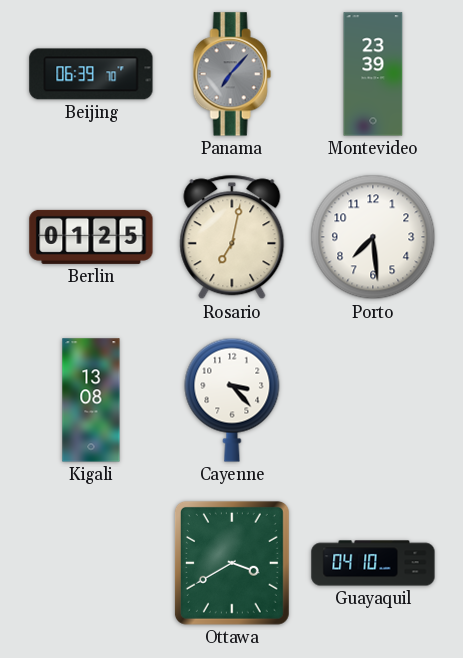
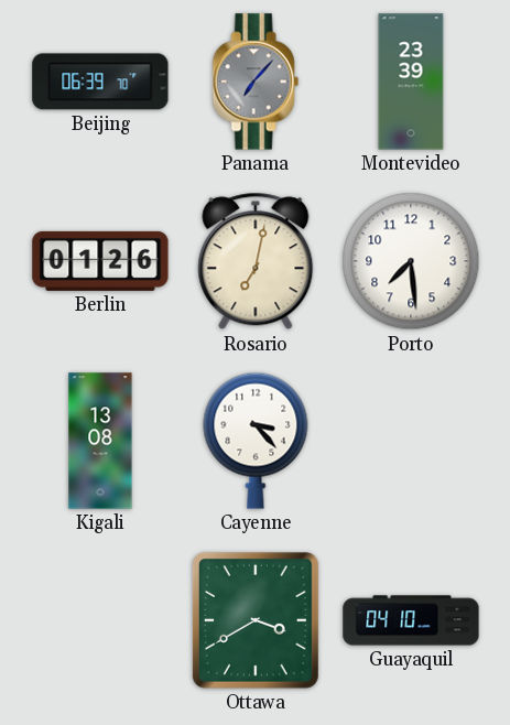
Berlin: 01:25 -> 01:26 (100, 261)
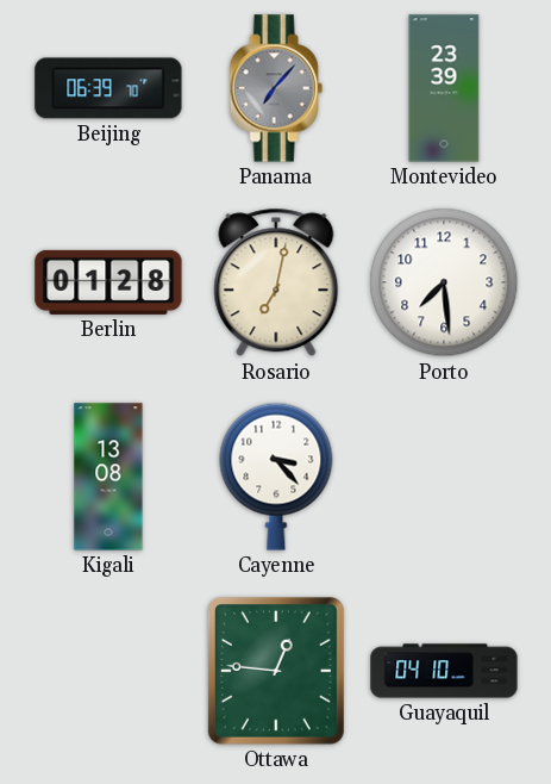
Berlin: 01:26 -> 01:28 (108, 282)
Ottawa: 3:40 -> 12:46 (276, 671)
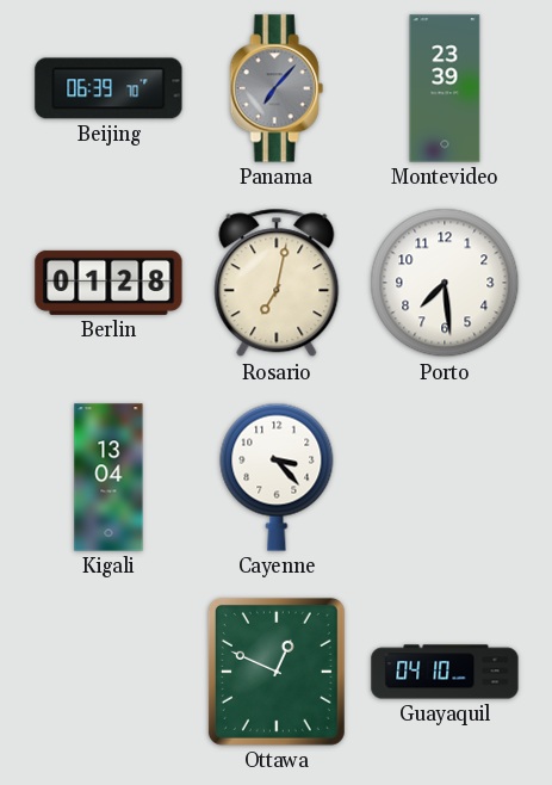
Kigali: 13:08 -> 13:04 (108, 477)
Ottawa: 12:46 -> 12:49 (277, 672)
